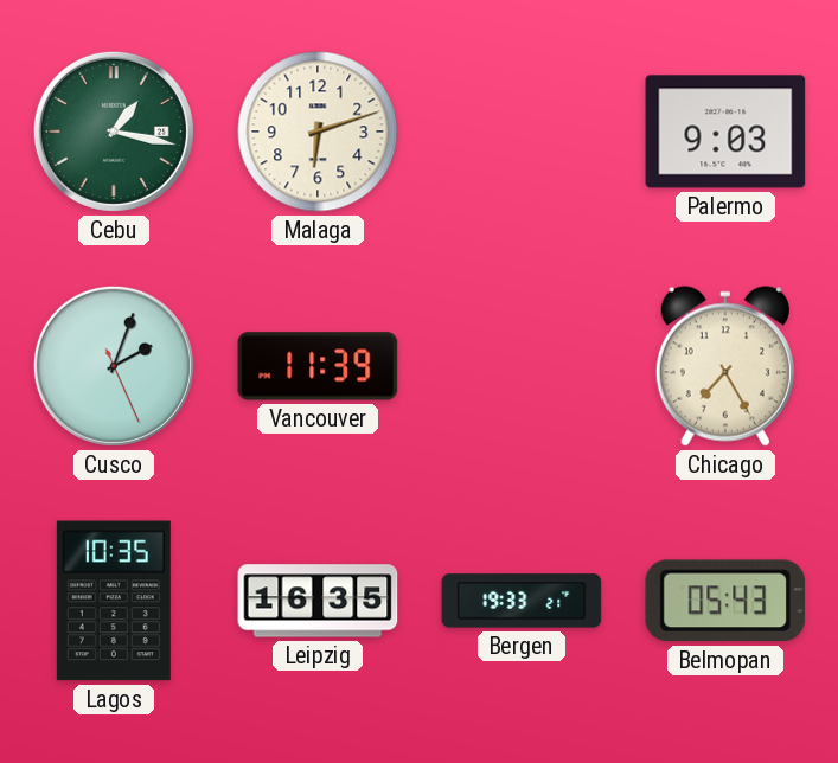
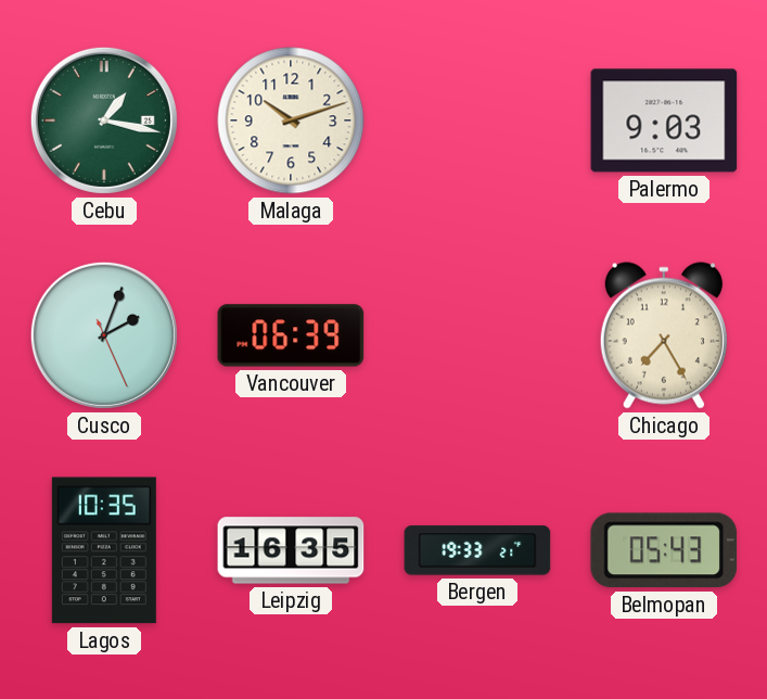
Malaga: 6:12 -> 10:12 (291, 120)
Vancouver: 11:39 -> 06:39 (291, 335)
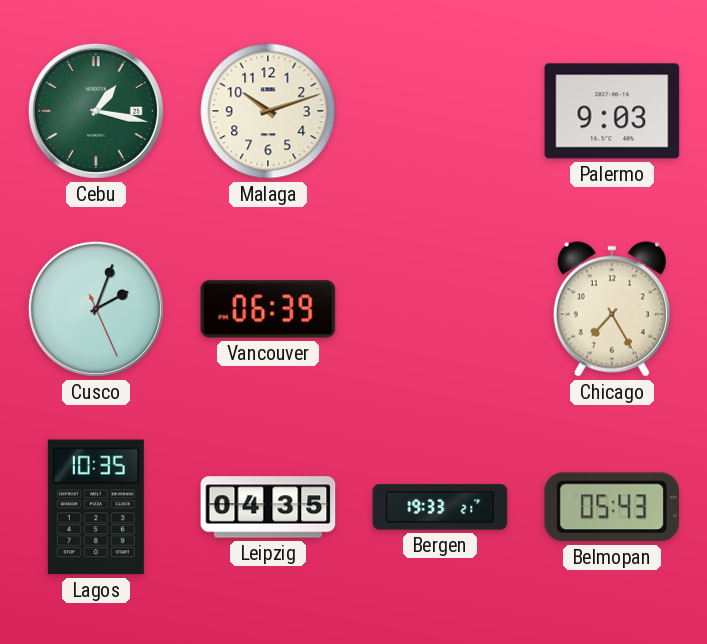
Leipzig: 16:35 -> 04:35 (268, 507)
